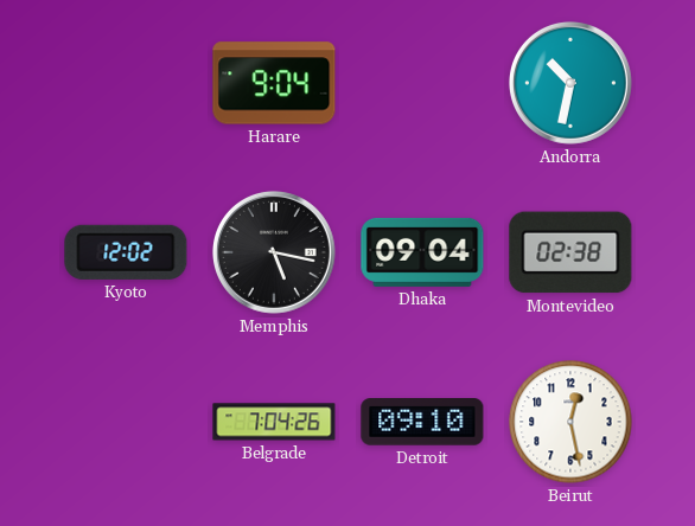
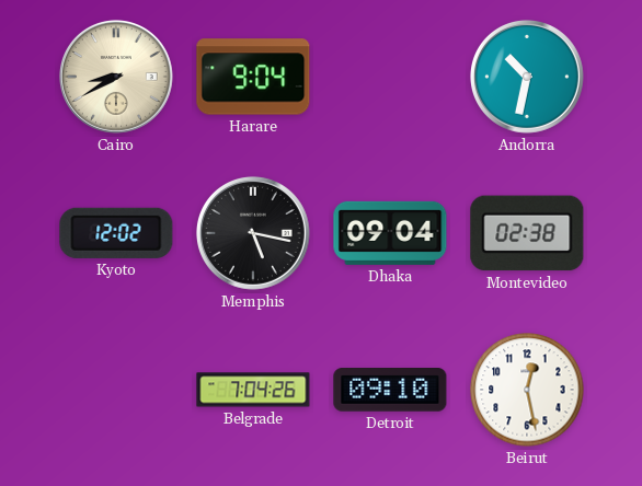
Cairo: none -> 8:40 (116, 77)
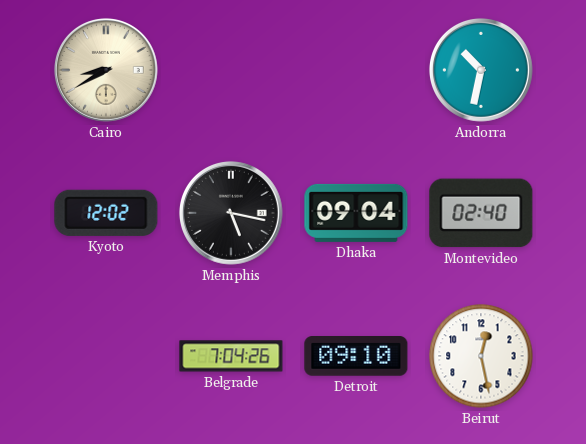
Harare: 9:04 -> none (253, 77)
Montevideo: 02:38 -> 02:40 (481, 213)
